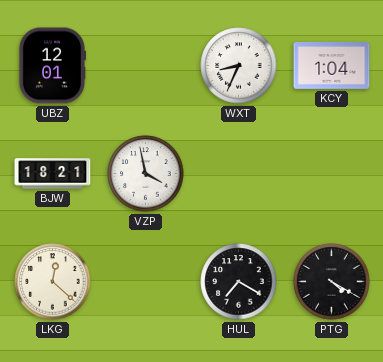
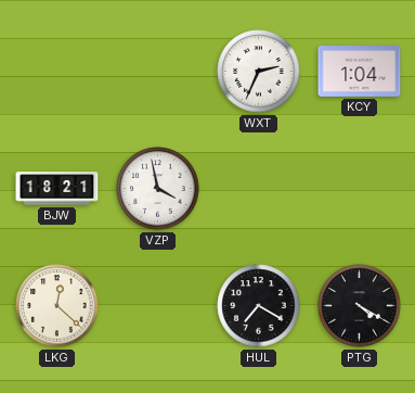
UBZ: 12:01 -> none (52, 66)
WXT: 8:34 -> 2:34 (259, 72)
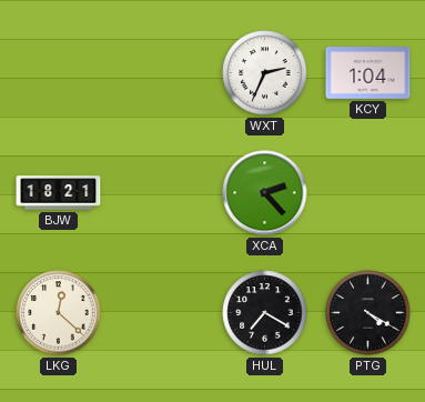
VZP: 3:58 -> none (158, 189)
XCA: none -> 2:23 (265, 193)
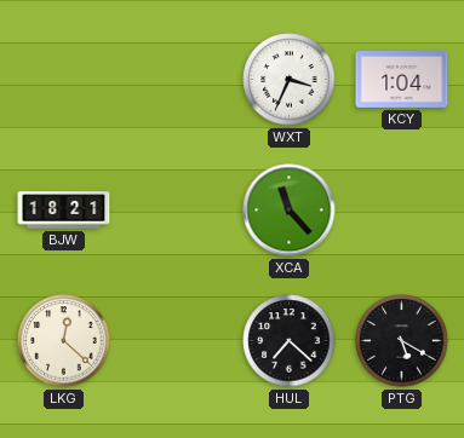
WXT: 2:34 -> 3:34 (290, 80)
XCA: 2:23 -> 11:23 (290, 211)
HUL: 7:20 -> 7:22 (290, 341)
PTG: 4:20 -> 5:20 (402, 341)
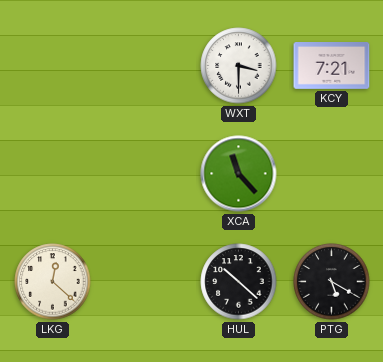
WXT: 3:34 -> 3:30 (239, 66)
KCY: 1:04 -> 7:21 (332, 66)
BJW: 18:21 -> none (64, 211)
HUL: 7:22 -> 10:22 (239, 282)
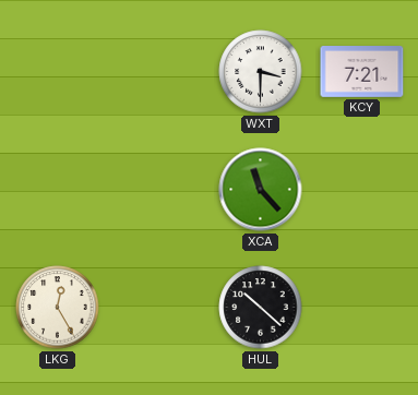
LKG: 12:22 -> 12:25 (58, 308)
PTG: 5:20 -> none (332, 282)
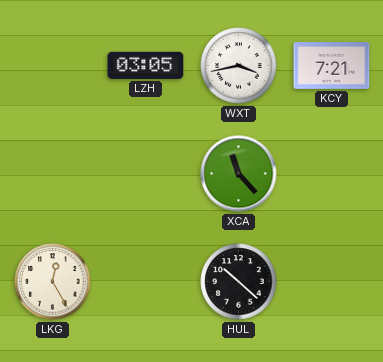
LZH: none -> 03:05 (146, 65)
WXT: 3:30 -> 3:43 (239, 66)
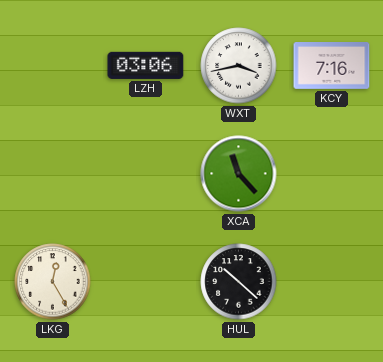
LZH: 03:05 -> 03:06 (146, 65)
KCY: 7:21 -> 7:16 (332, 66)
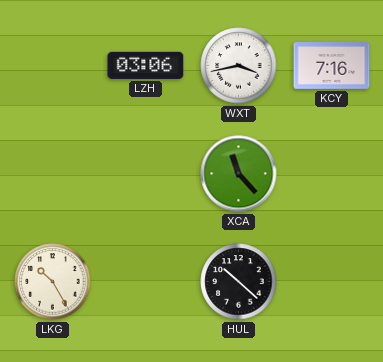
LKG: 12:25 -> 10:25 (53, 282)
